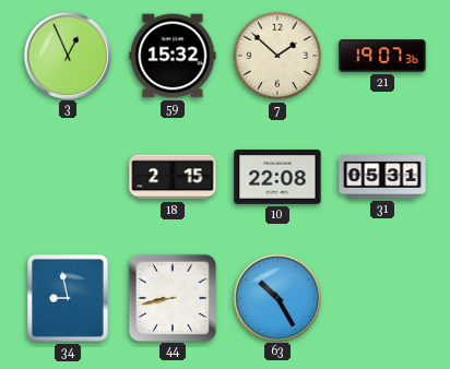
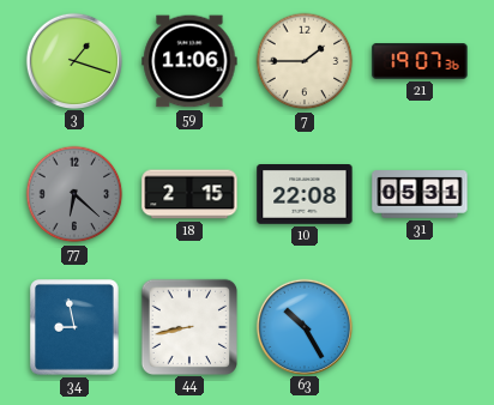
3: 12:56 -> 1:18 (73, 60)
59: 15:32 -> 11:06 (189, 61)
7: 1:52 -> 1:45 (305, 61)
77: none -> 6:22 (74, 194)
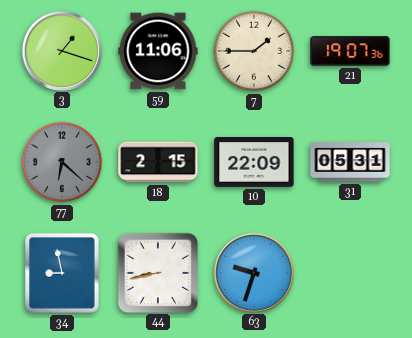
10: 22:08 -> 22:09 (254, 163)
63: 10:25 -> 9:33 (253, 272)
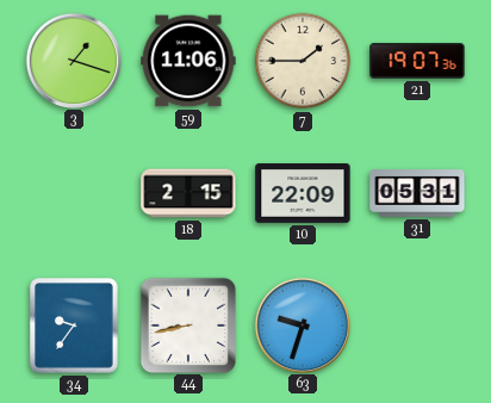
77: 6:22 -> none (62, 162)
34: 8:58 -> 9:36 (74, 325)
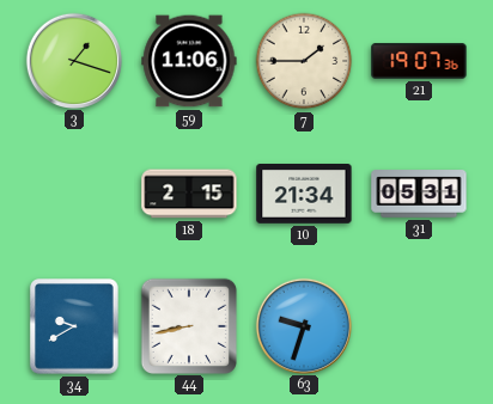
10: 22:09 -> 21:34 (304, 195)
34: 9:36 -> 9:40 (74, 326)
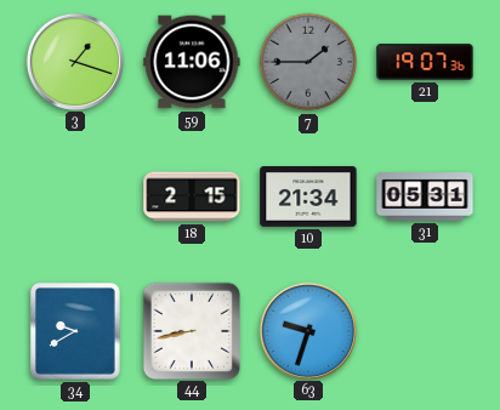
7 dial: cream -> grey (308, 62)
